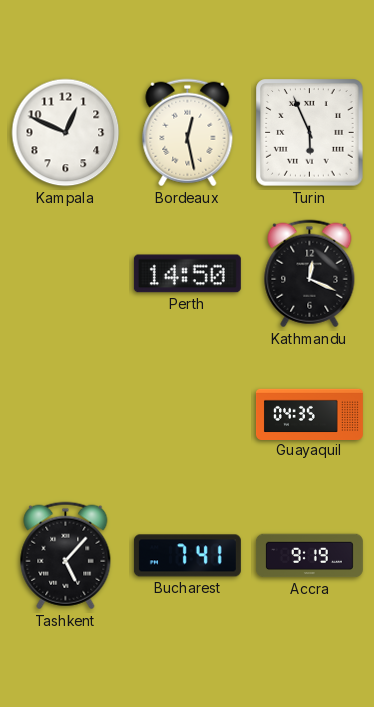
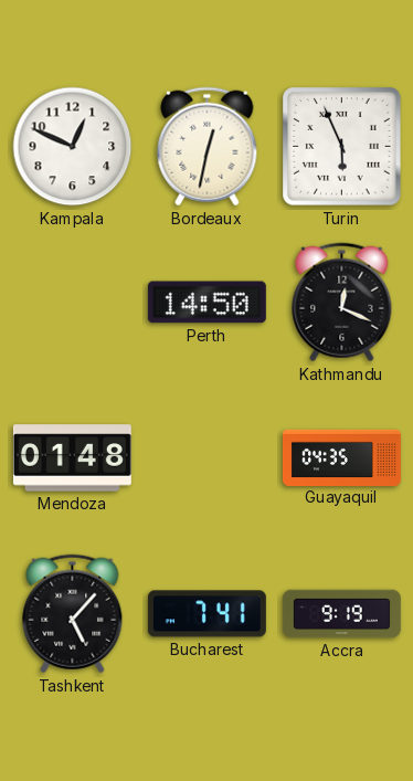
Bordeaux: 12:28 -> 12:32 (208, 147)
Mendoza: none -> 01:48 (72, 458)
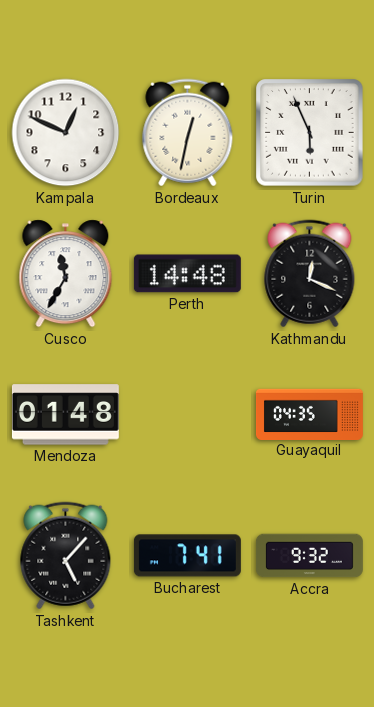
Cusco: none -> 11:35 (66, 274)
Perth: 14:50 -> 14:48 (187, 274)
Accra: 9:19 -> 9:32 (309, 556)
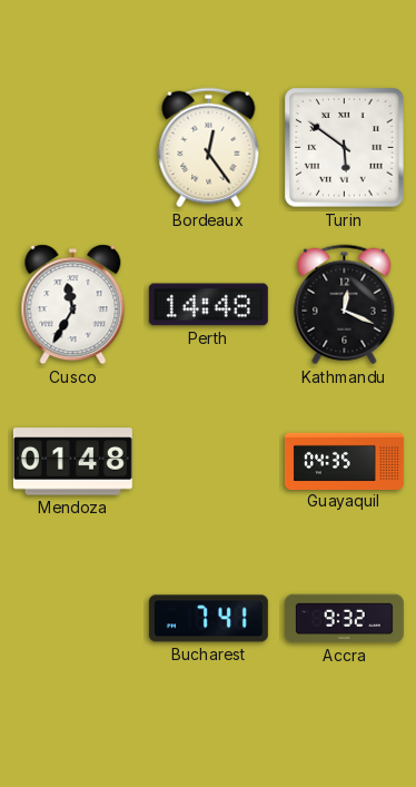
Kampala: 12:49 -> none (66, 133)
Bordeaux: 12:32 -> 12:24 (209, 148)
Turin: 5:56 -> 5:51 (345, 148)
Tashkent: 5:07 -> none (66, 556)
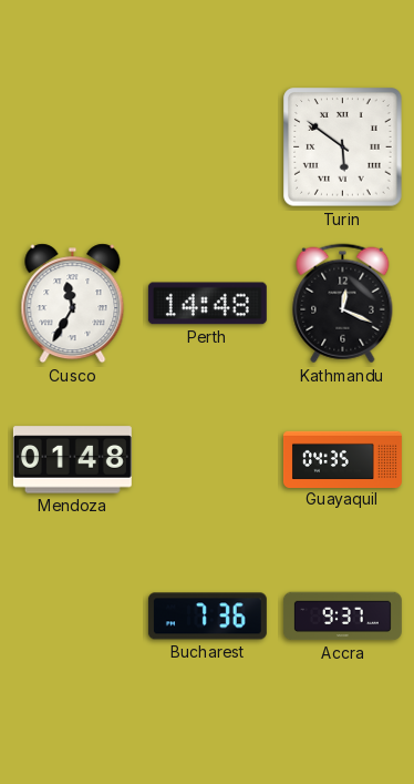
Bordeaux: 12:24 -> none (209, 148)
Bucharest: 7:41 -> 7:36 (207, 617)
Accra: 9:32 -> 9:37 (342, 617)
